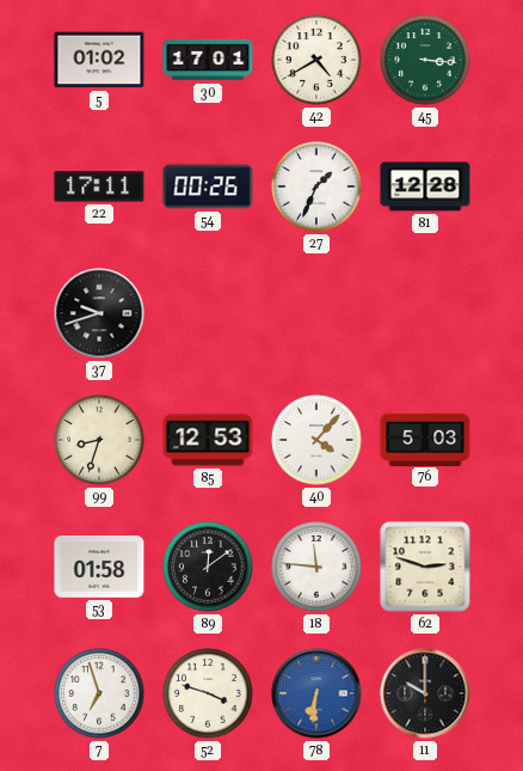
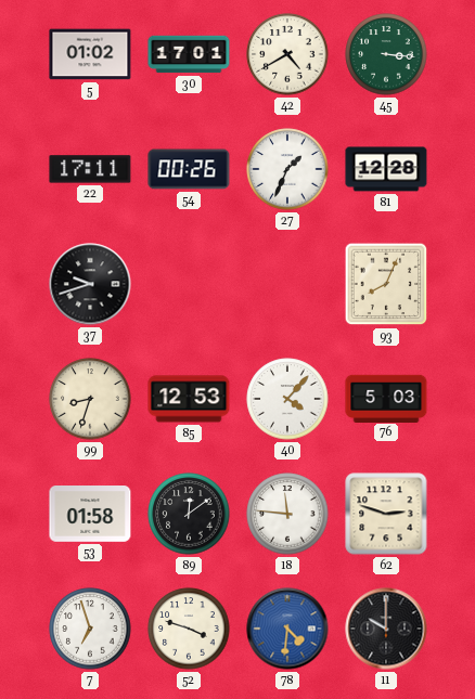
93: none -> 8:04 (386, 284)
78: 6:31 -> 4:31 (287, 629)
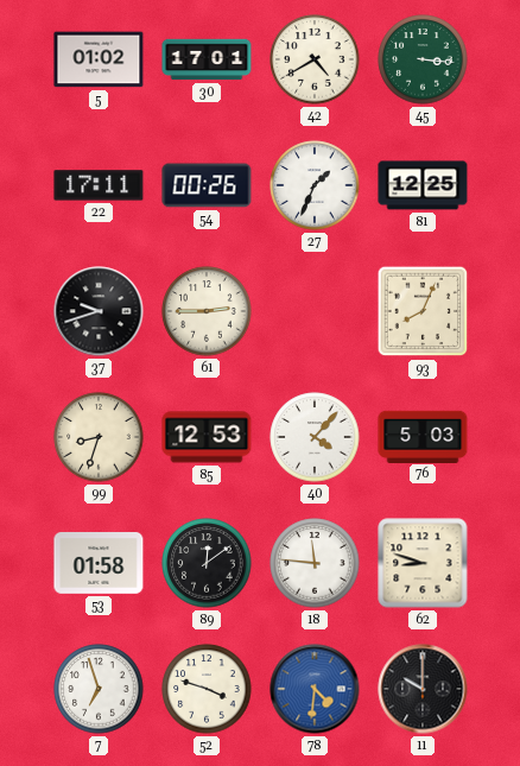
81: 12:28 -> 12:25 (423, 185)
61: none -> 2:45 (207, 311)
62: 2:48 -> 8:48 (423, 563)
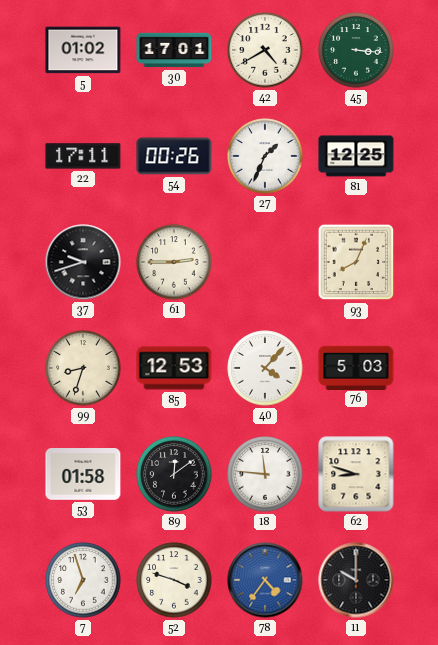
78: 4:31 -> 4:36 (265, 580)
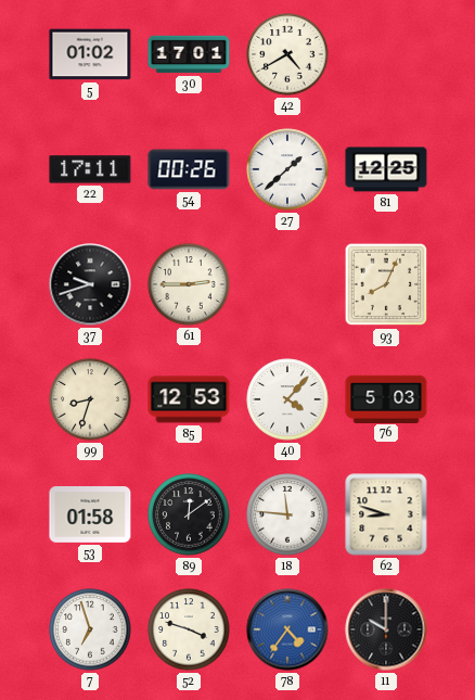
45: 3:16 -> none (356, 50)
27: 1:34 -> 1:38 (287, 169)
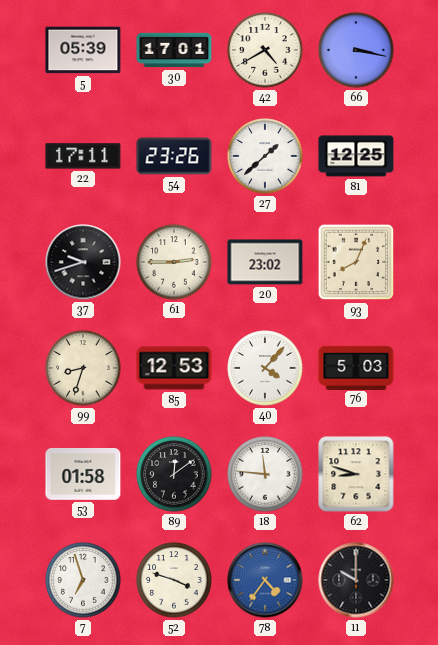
5: 01:02 -> 05:39 (83, 50)
66: none -> 3:17 (356, 50)
54: 00:26 -> 23:26 (174, 156)
20: none -> 23:02 (265, 262)
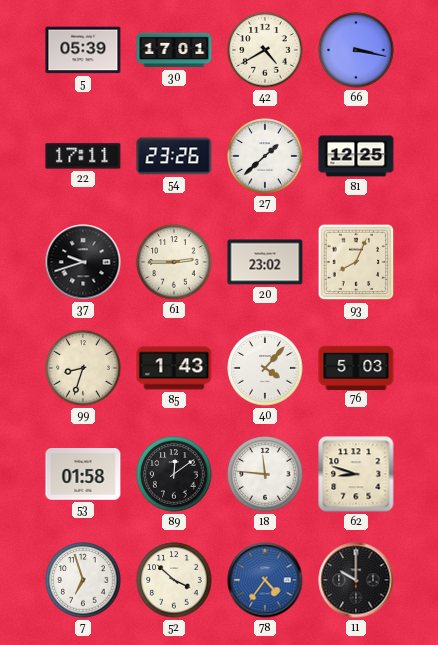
85: 12:53 -> 1:43 (174, 368)
52: 3:48 -> 3:52 (174, 580)
